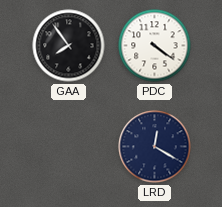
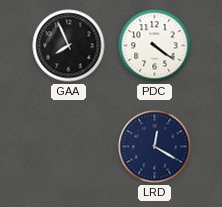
GAA: 7:54 -> 7:56 (69, 46)
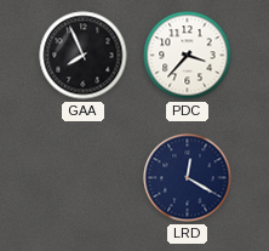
PDC: 4:21 -> 3:37 (188, 56)
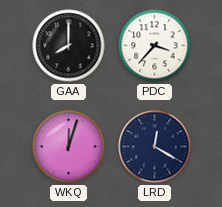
GAA: 7:56 -> 8:00 (69, 46)
WKQ: none -> 12:03 (69, 147)
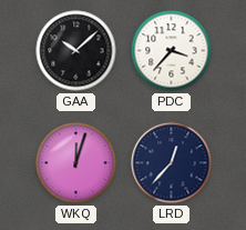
GAA: 8:00 -> 10:08 (76, 51)
LRD: 12:20 -> 12:37 (172, 163)
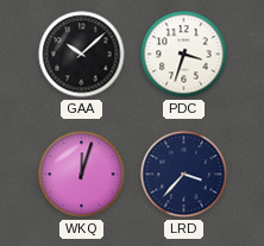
PDC: 3:37 -> 3:33 (184, 55)
LRD: 12:37 -> 3:37 (184, 175)
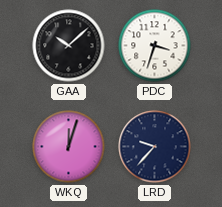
LRD: 3:37 -> 9:37 (155, 147)
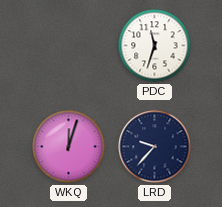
GAA: 10:08 -> none (69, 46)
PDC: 3:33 -> 11:33 (155, 46)
